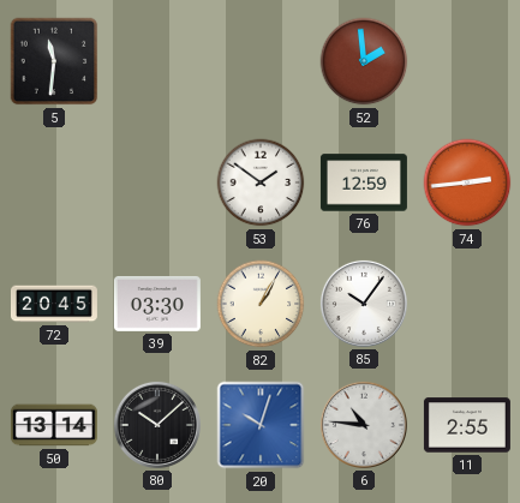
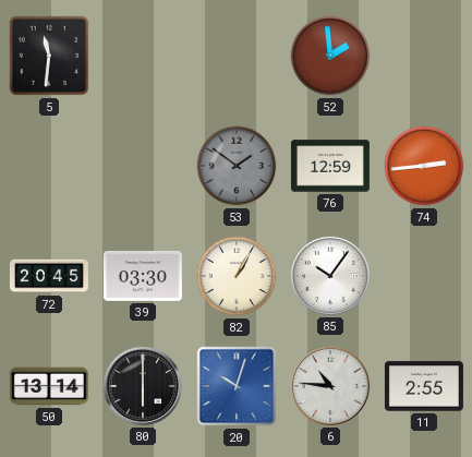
53 dial: white -> grey (237, 166)
80: 10:08 -> 6:00 (143, 386)
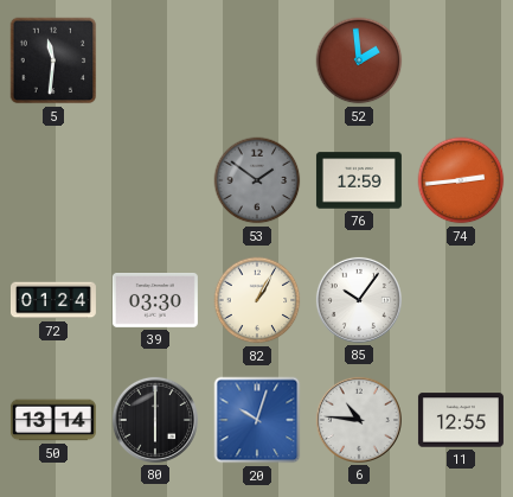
72: 20:45 -> 01:24 (53, 300)
11: 2:55 -> 12:55 (461, 420)
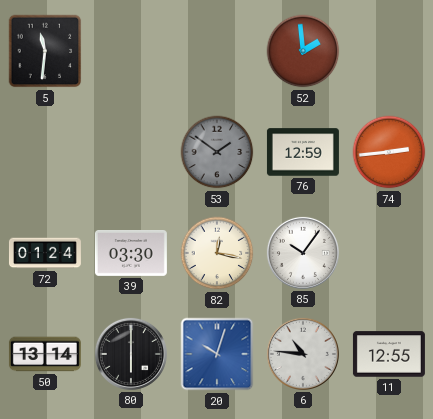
82: 1:05 -> 12:17 (217, 253)
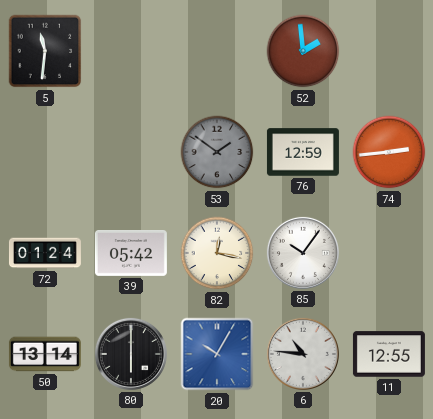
39: 03:30 -> 05:42 (131, 254)
20: 10:03 -> 10:05 (217, 354)
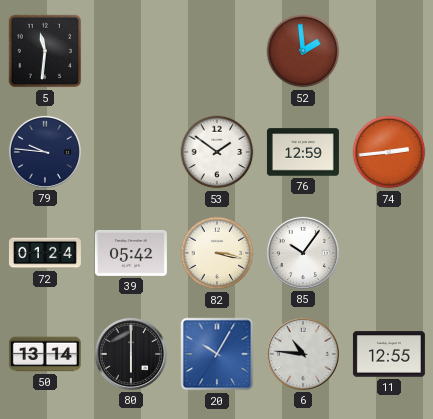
79: none -> 9:46 (45, 152)
53 dial: grey -> white (217, 152)
82: 12:17 -> 3:17 (217, 253)
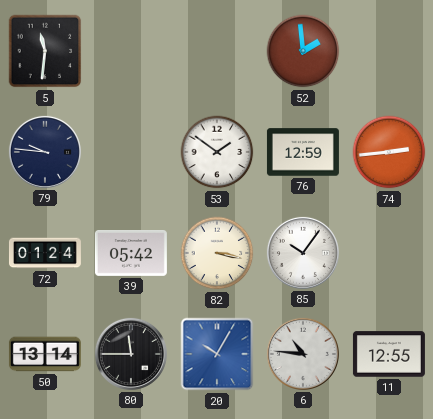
80: 6:00 -> 11:45 (131, 354)
